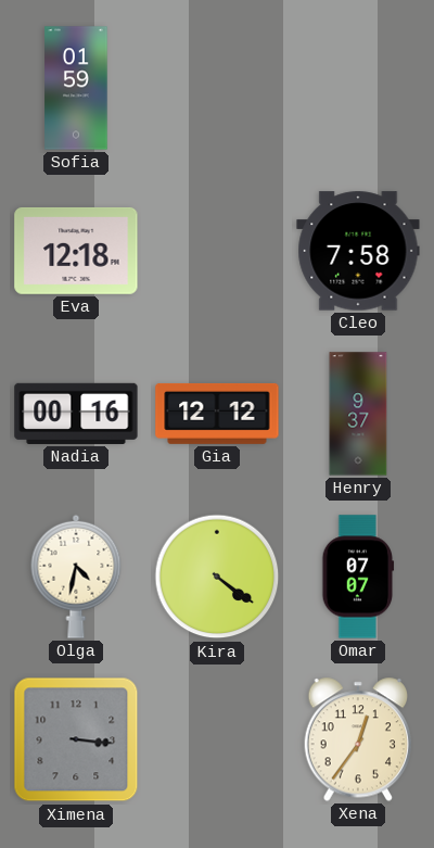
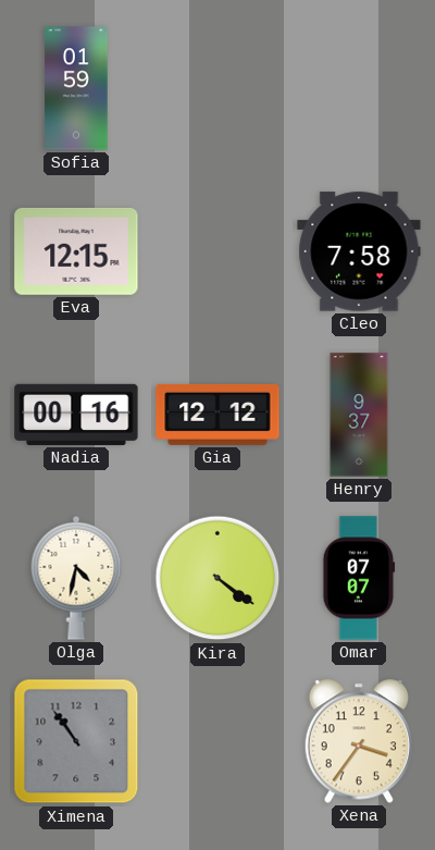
Eva: 12:18 -> 12:15 (76, 251)
Ximena: 3:16 -> 10:54 (76, 741)
Xena: 12:36 -> 3:36 (358, 741)
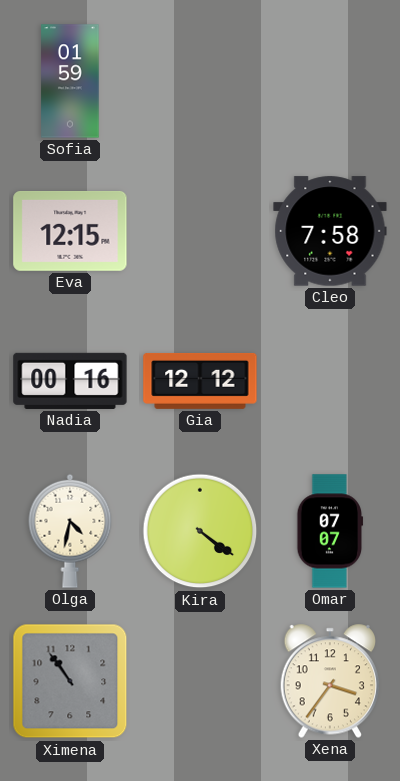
Henry: 9:37 -> none (359, 415)
